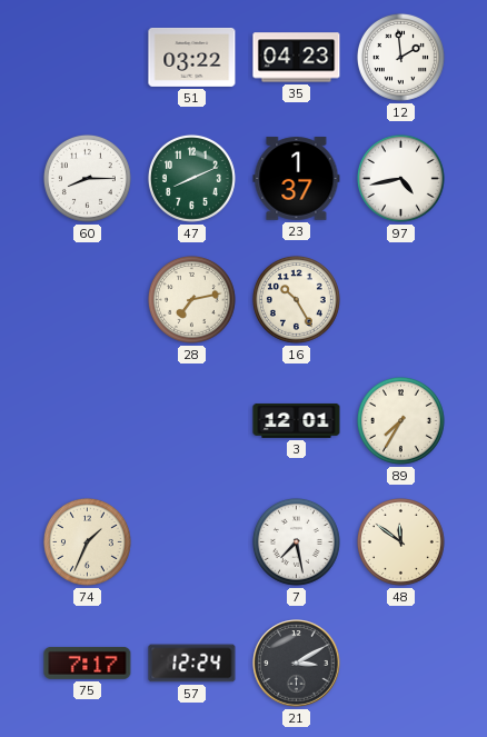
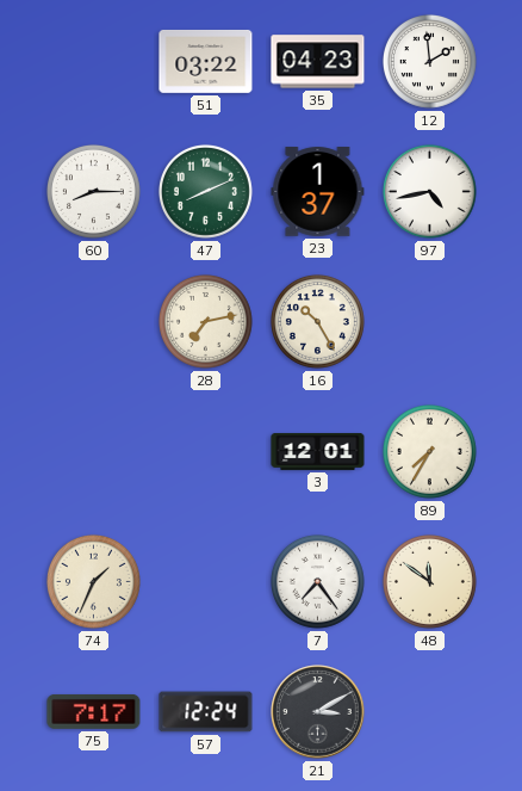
7: 7:28 -> 7:24 (317, 581)
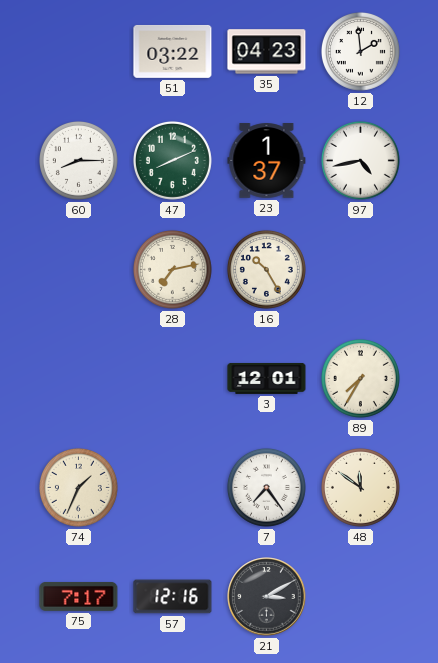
57: 12:24 -> 12:16 (173, 597)
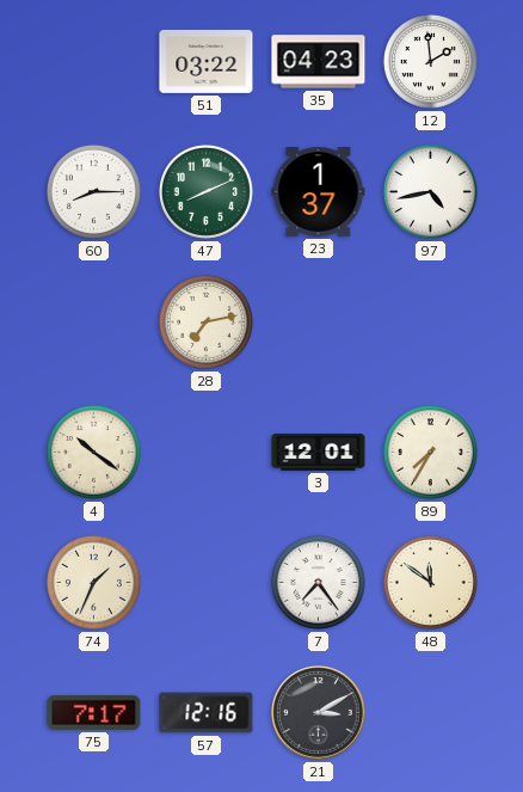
16: 10:25 -> none (266, 269)
4: none -> 10:21 (93, 452)
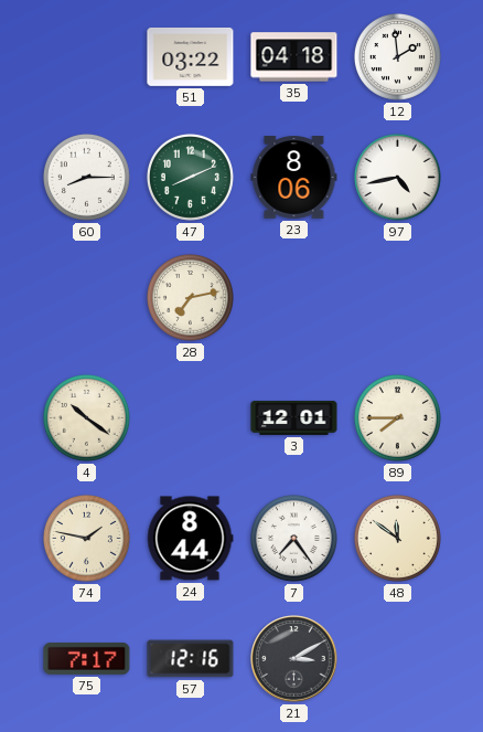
35: 04:23 -> 04:18 (294, 57)
23: 1:37 -> 8:06 (294, 178)
89: 7:35 -> 7:45 (397, 417)
74: 1:34 -> 1:47 (86, 538)
24: none -> 8:44 (190, 539)
